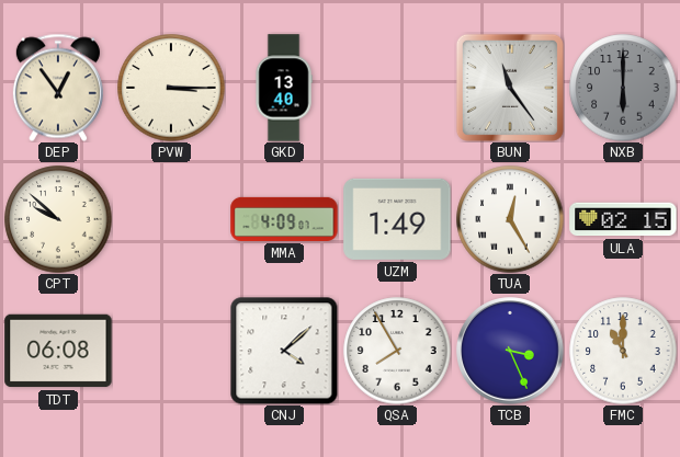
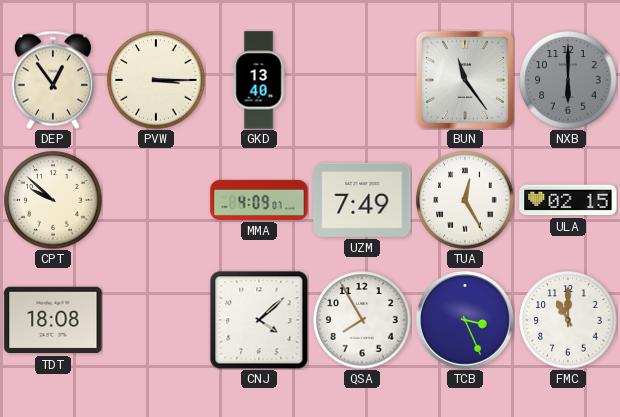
UZM: 1:49 -> 7:49 (362, 200)
TDT: 06:08 -> 18:08 (53, 320)
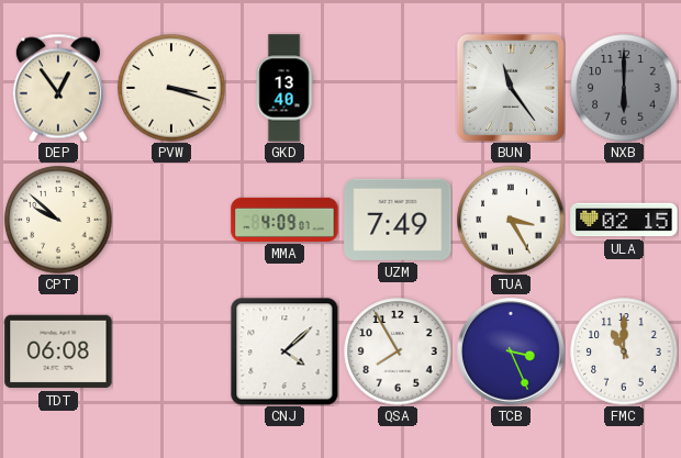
PVW: 3:15 -> 3:18 (171, 88)
TUA: 12:25 -> 3:25 (511, 220)
TDT: 18:08 -> 06:08 (58, 351)
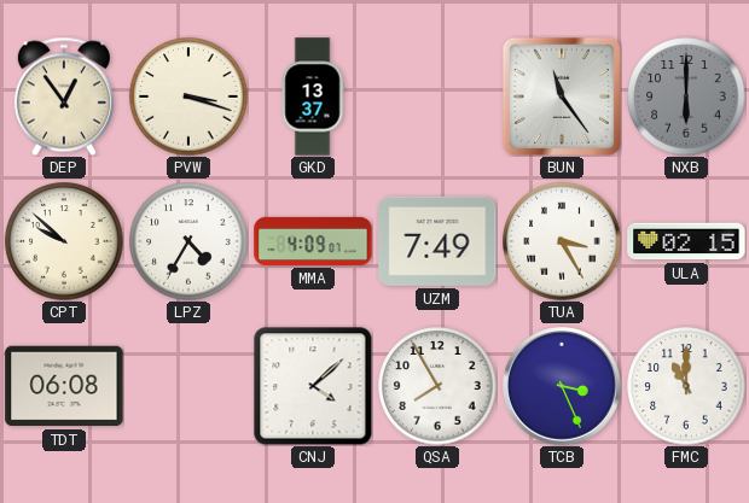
GKD: 13:40 -> 13:37 (313, 96)
LPZ: none -> 4:35 (188, 241)
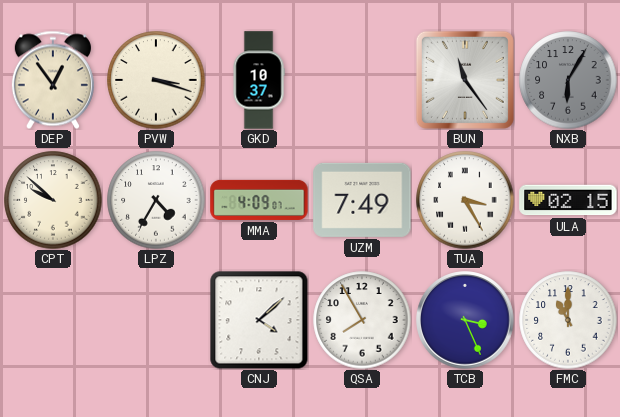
GKD: 13:37 -> 10:37 (259, 80)
NXB: 6:00 -> 6:05 (568, 80)
TDT: 06:08 -> none (64, 386)
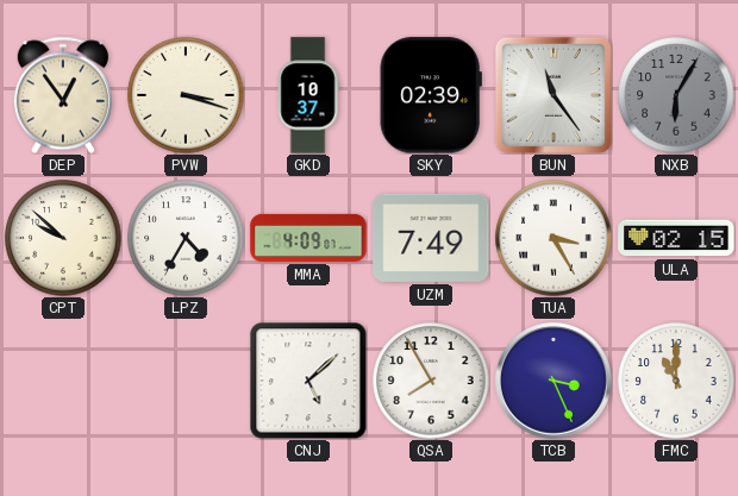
SKY: none -> 02:39 (431, 95)
CNJ: 4:08 -> 5:08 (308, 381)
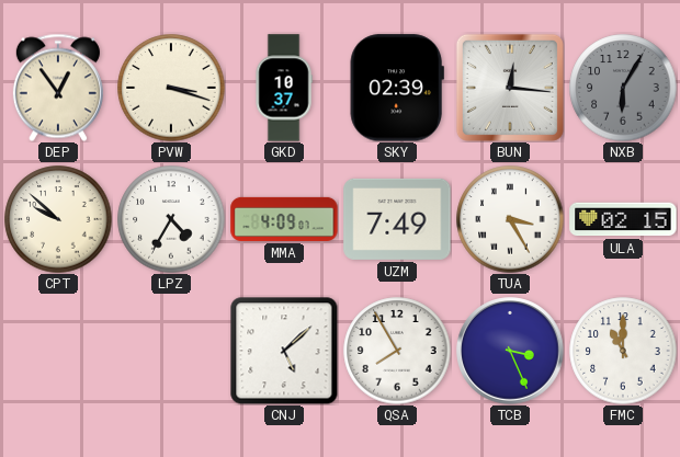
BUN: 11:24 -> 12:16 (510, 88)
